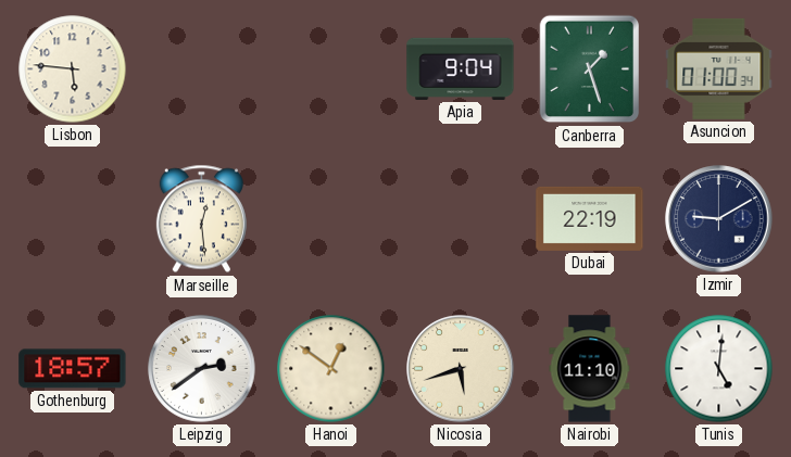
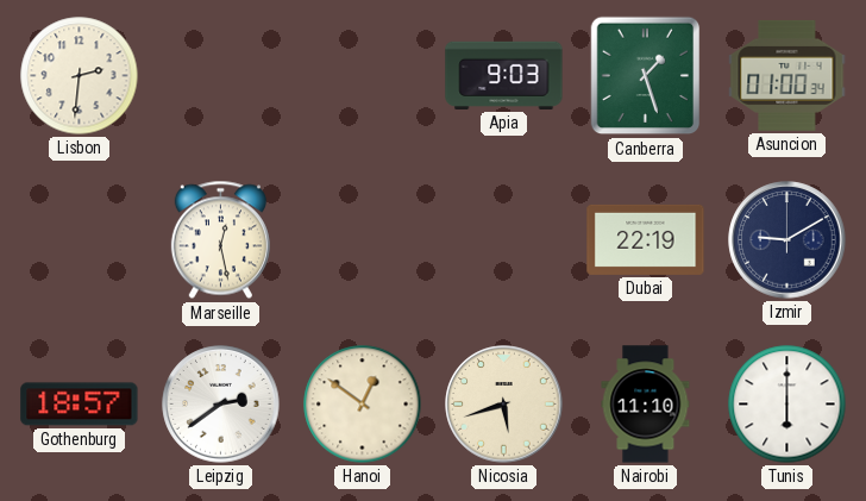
Lisbon: 5:46 -> 2:31 (80, 76)
Apia: 9:04 -> 9:03 (504, 75)
Marseille: 12:29 -> 12:28 (220, 240)
Tunis: 5:01 -> 6:00 (787, 405)
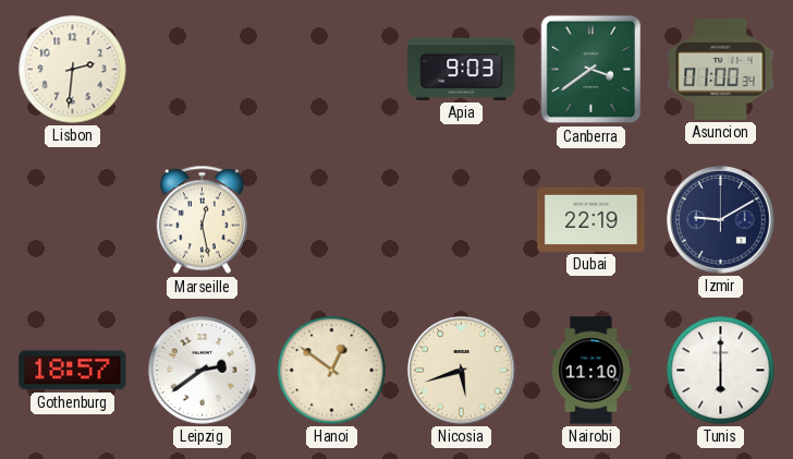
Canberra: 1:27 -> 3:39 (591, 70)
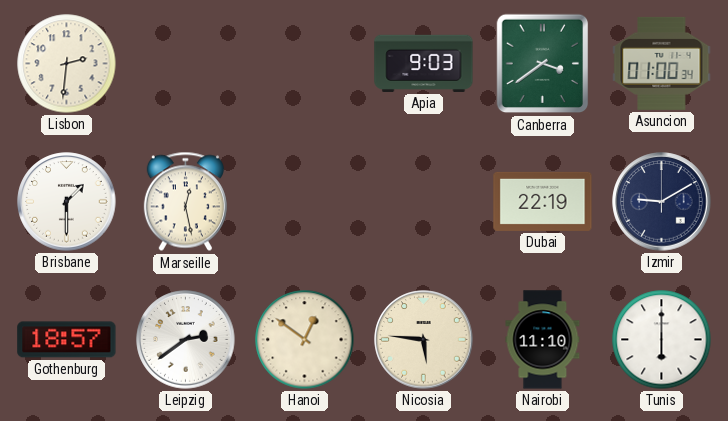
Brisbane: none -> 1:30 (67, 202)
Nicosia: 5:42 -> 5:46 (424, 340)
